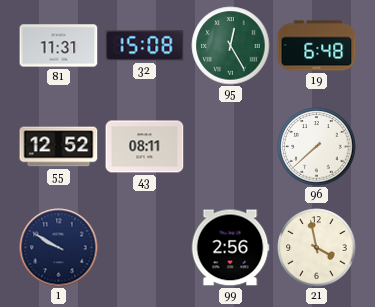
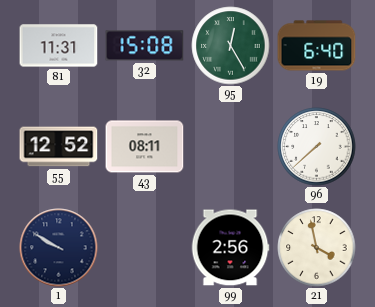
19: 6:48 -> 6:40 (317, 46)
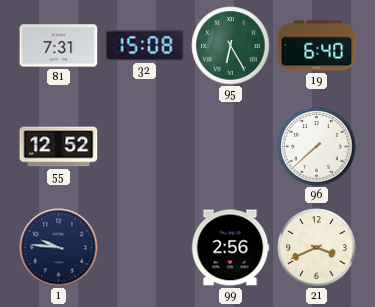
81: 11:31 -> 7:31 (59, 46)
95: 12:25 -> 6:25 (231, 46)
43: 08:11 -> none (145, 147)
1: 9:50 -> 9:46 (59, 248)
21: 3:58 -> 3:41 (317, 248)
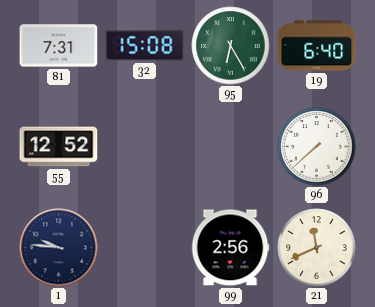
21: 3:41 -> 11:41 (317, 248)
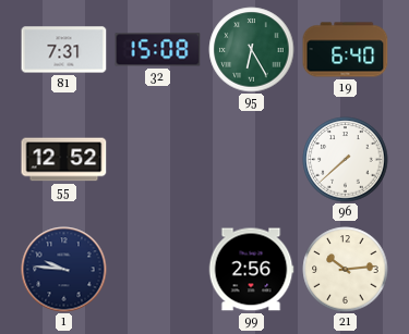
21: 11:41 -> 10:14 (346, 270)
